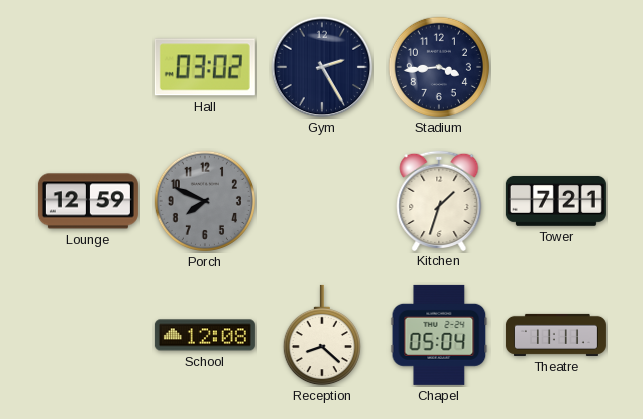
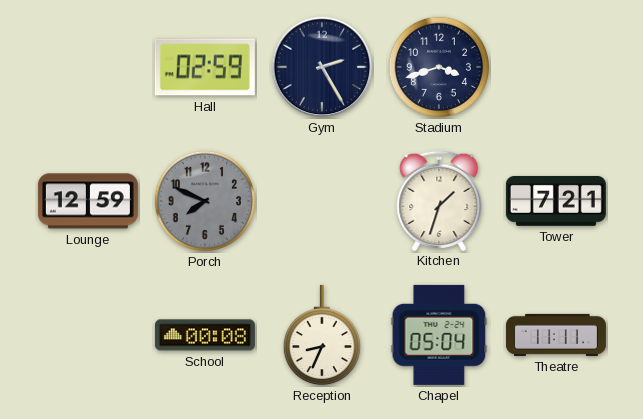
Hall: 03:02 -> 02:59 (205, 67)
Stadium: 3:44 -> 3:42 (439, 67)
School: 12:08 -> 00:08 (205, 335)
Reception: 8:22 -> 8:34 (322, 335)
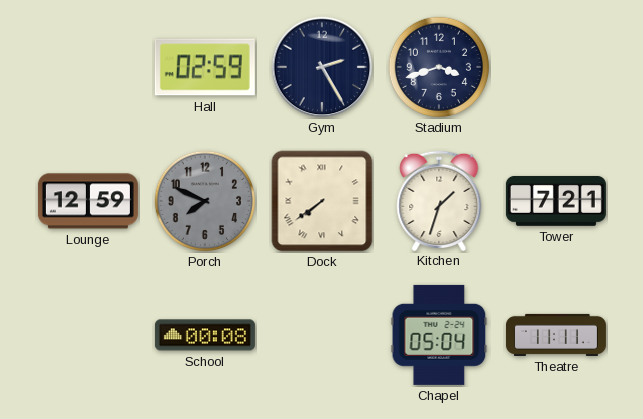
Dock: none -> 7:39 (322, 201)
Reception: 8:34 -> none (322, 335)
